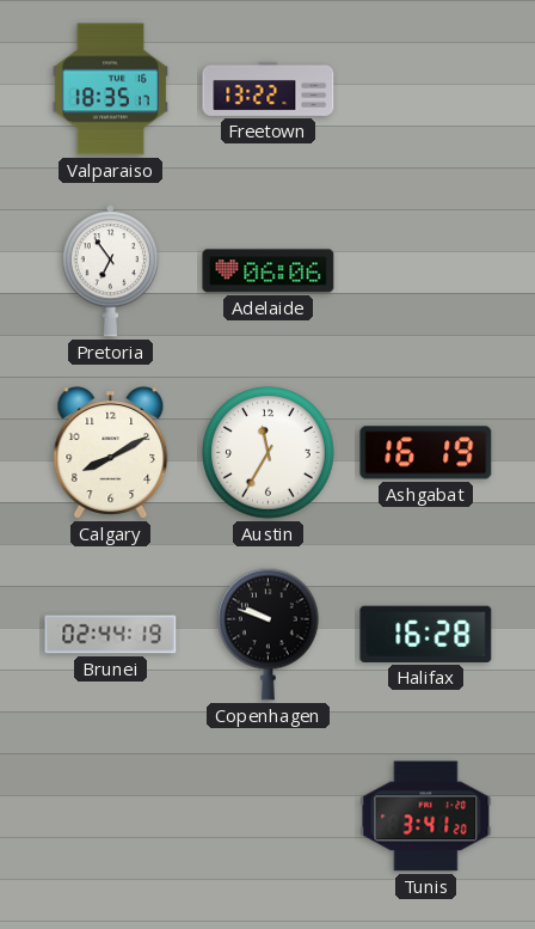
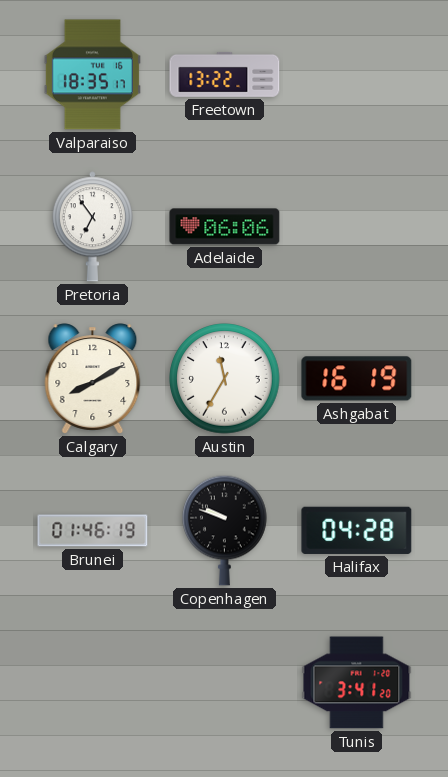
Brunei: 02:44 -> 01:46 (93, 531)
Halifax: 16:28 -> 04:28 (357, 530)
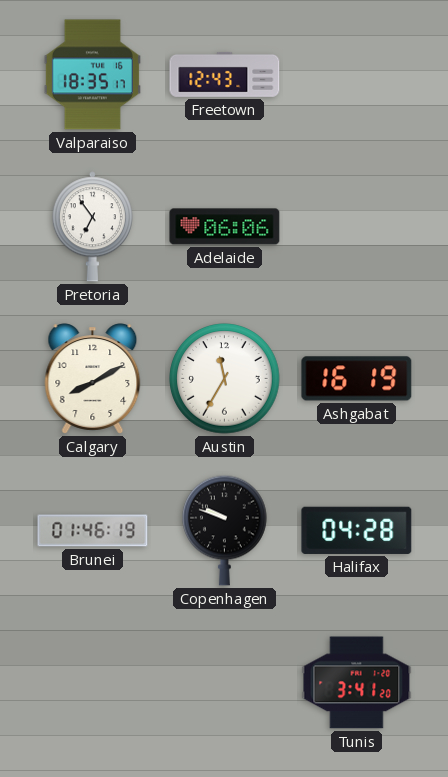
Freetown: 13:22 -> 12:43 (225, 74)
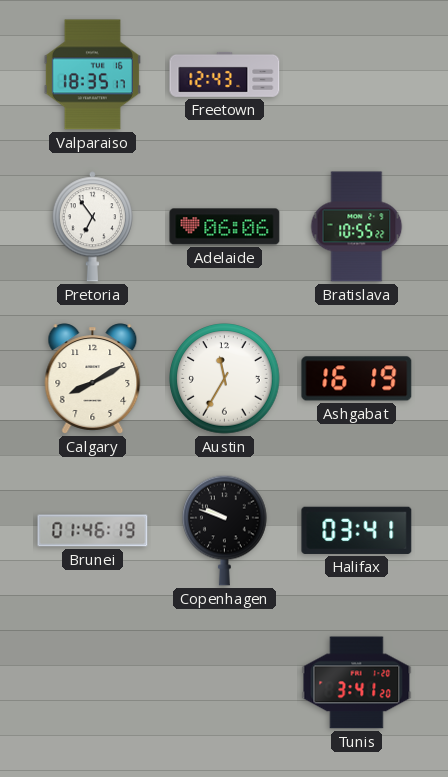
Bratislava: none -> 10:55 (357, 227)
Halifax: 04:28 -> 03:41 (357, 530)
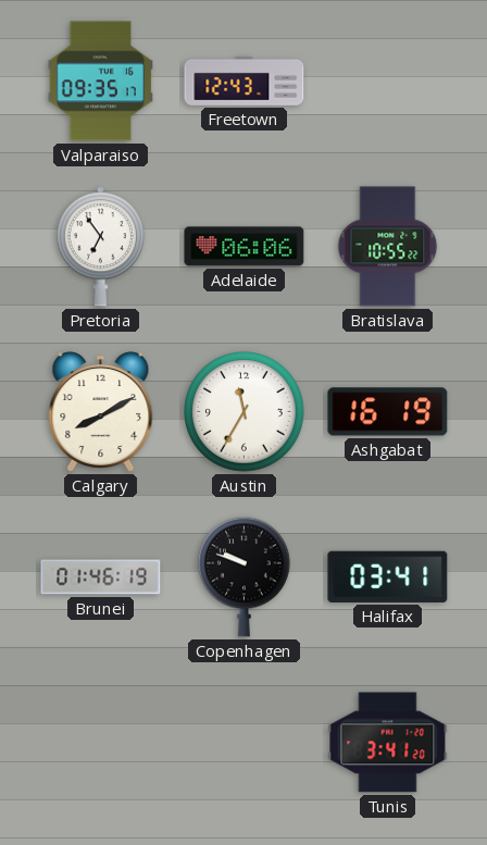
Valparaiso: 18:35 -> 09:35 (100, 82)
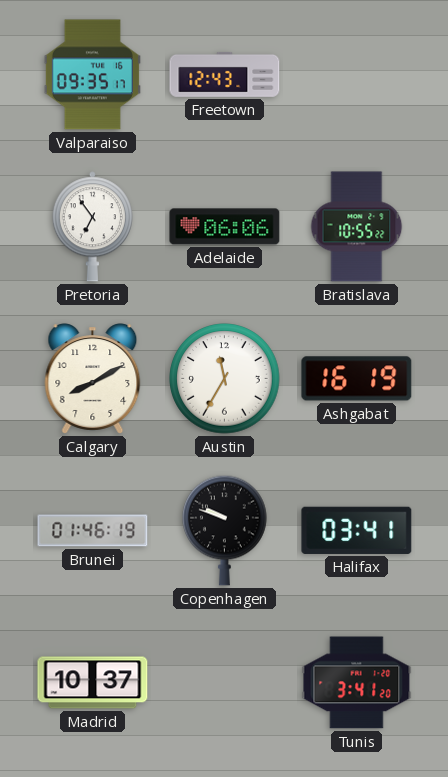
Madrid: none -> 10:37 (93, 683)
